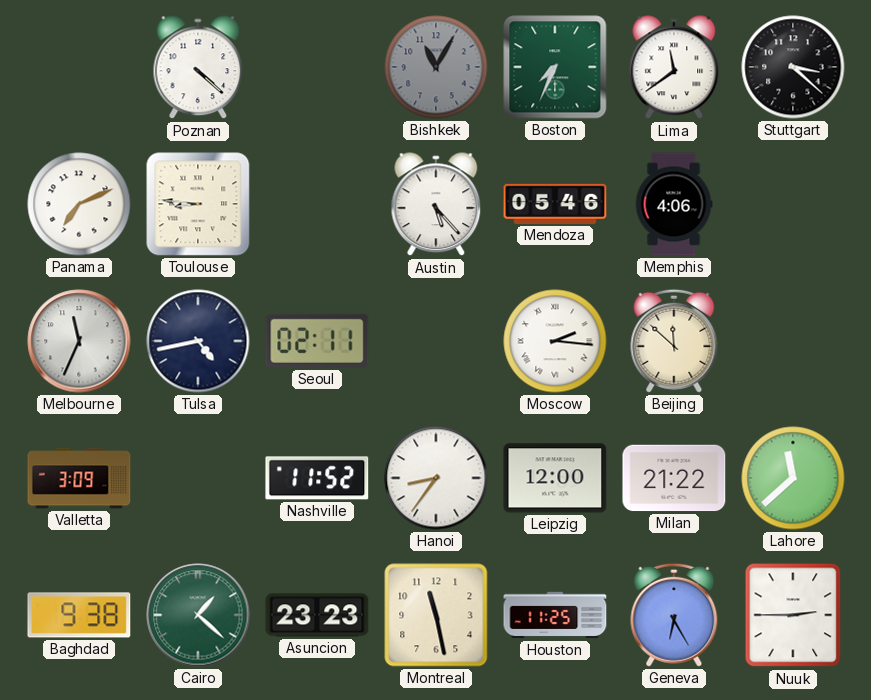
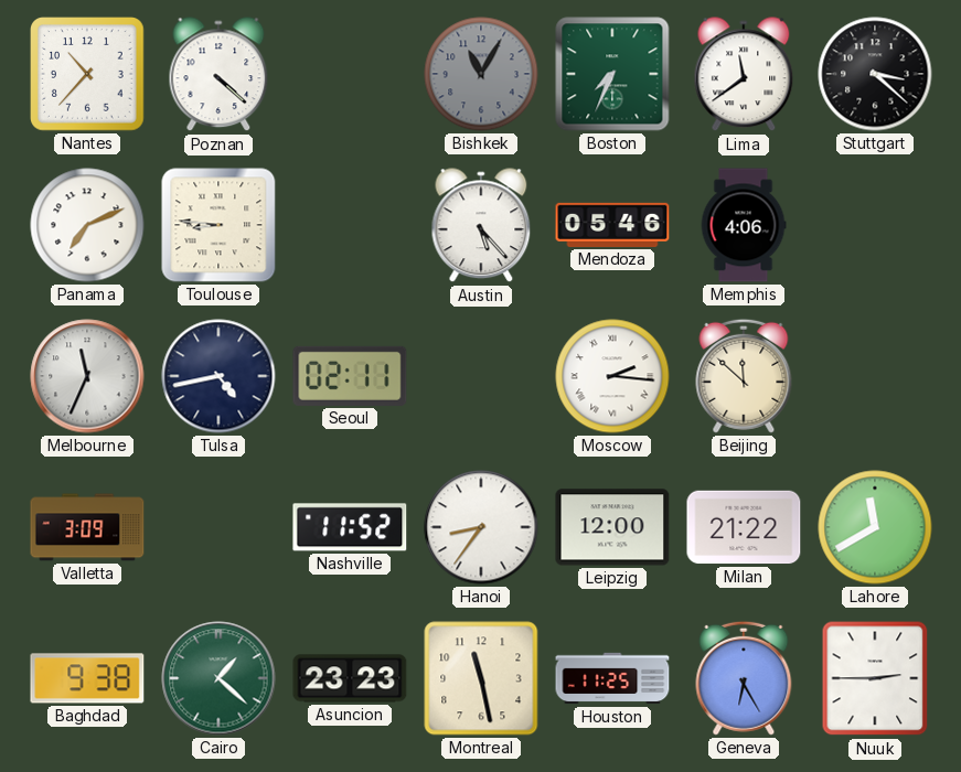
Nantes: none -> 10:37 (88, 75)
Lahore: 11:38 -> 11:40 (875, 527)
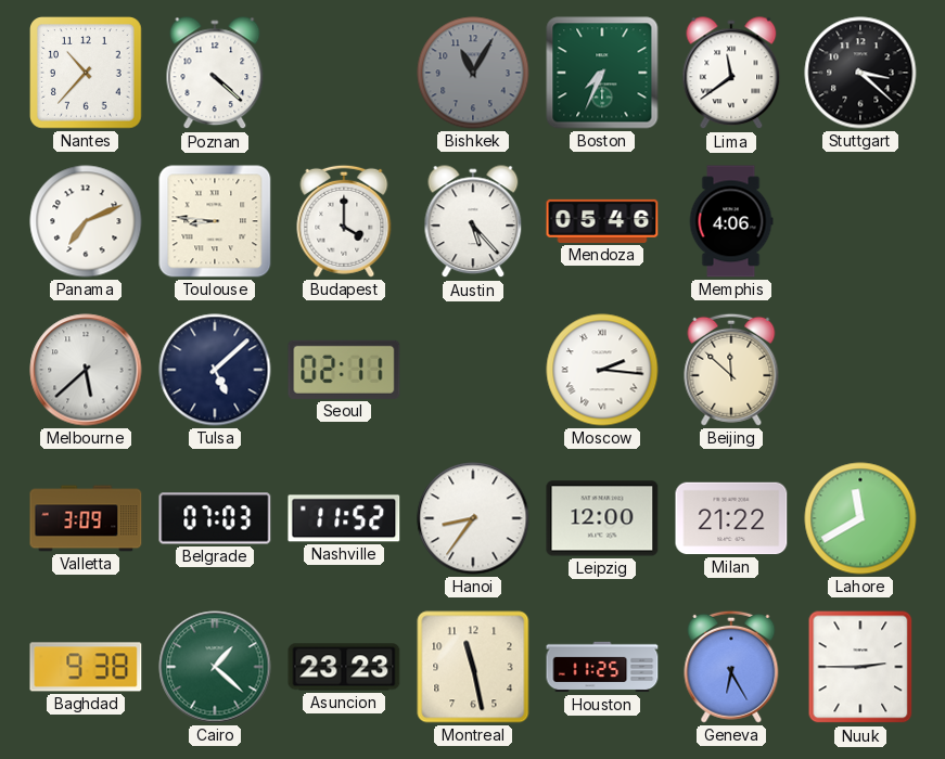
Budapest: none -> 4:00 (344, 221)
Melbourne: 11:34 -> 5:38 (86, 370)
Tulsa: 4:43 -> 5:08 (215, 370)
Belgrade: none -> 07:03 (215, 518)
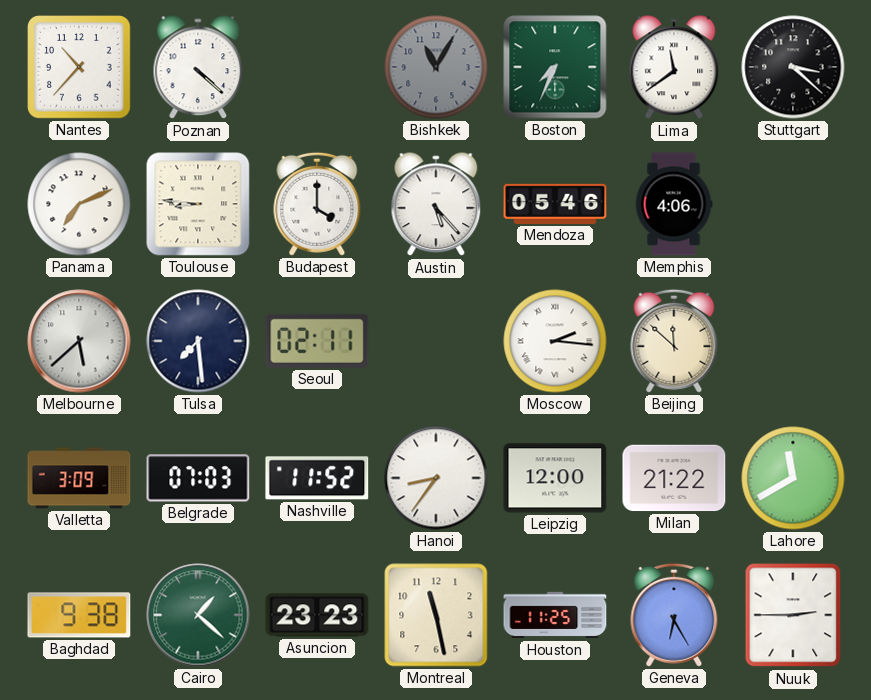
Tulsa: 5:08 -> 7:29 (198, 341)
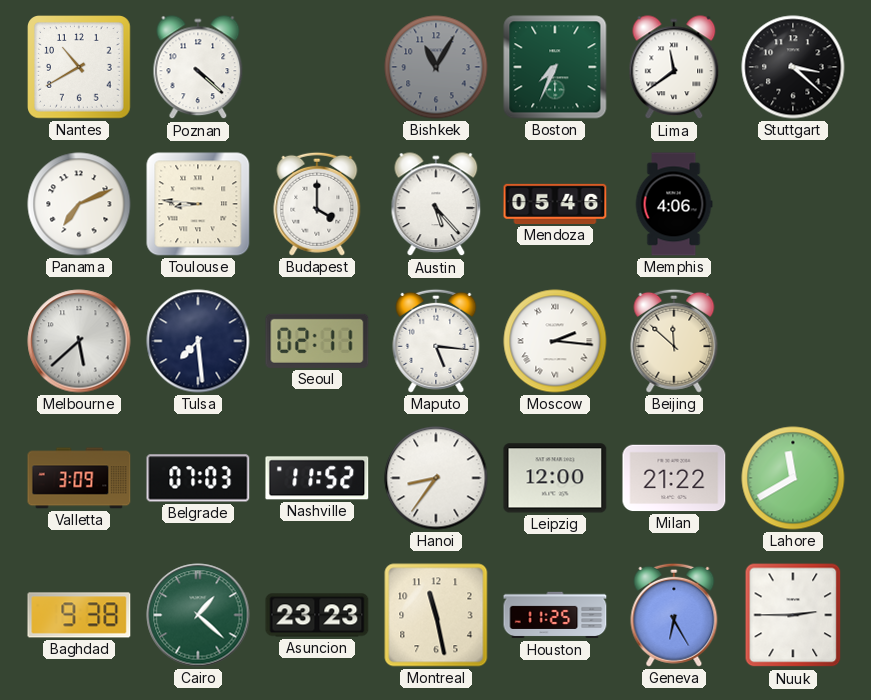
Nantes: 10:37 -> 10:40 (80, 68)
Maputo: none -> 5:16 (436, 341)
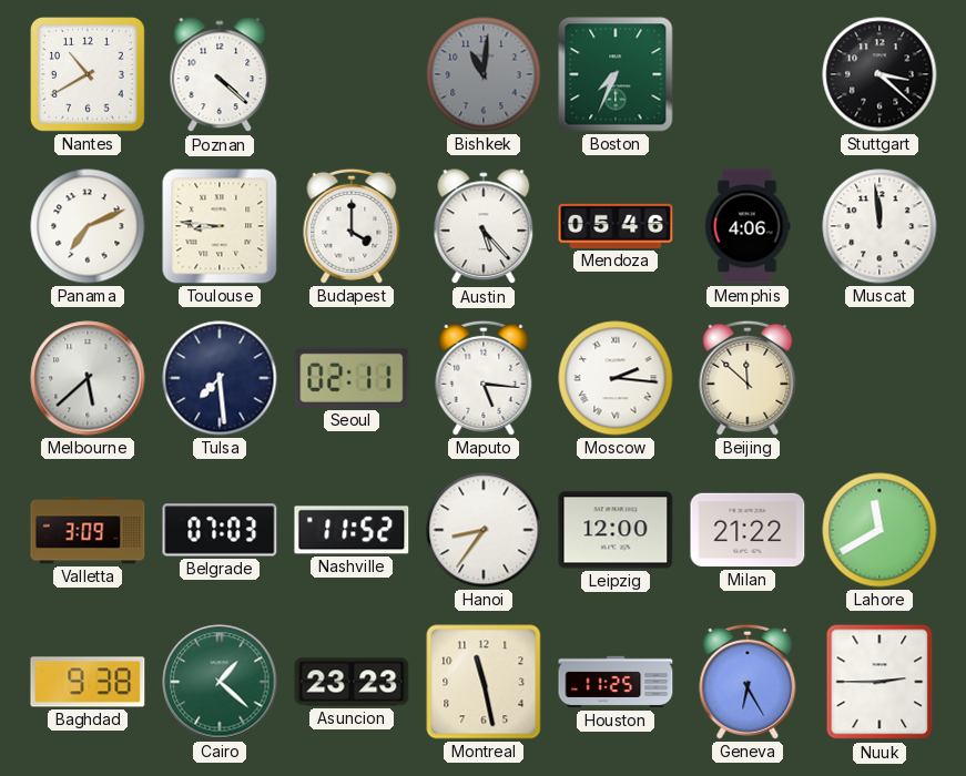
Bishkek: 11:05 -> 11:01 (484, 74)
Lima: 11:39 -> none (674, 68)
Muscat: none -> 11:59 (879, 226)
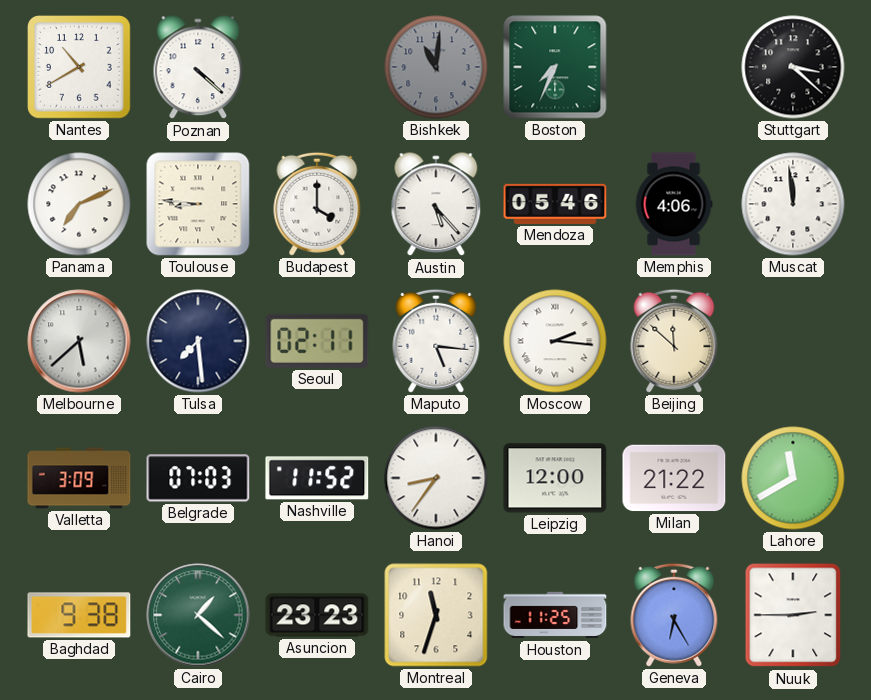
Montreal: 11:28 -> 11:33 (436, 615)
